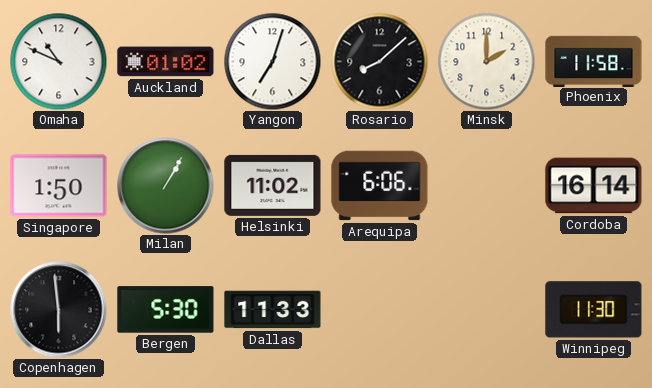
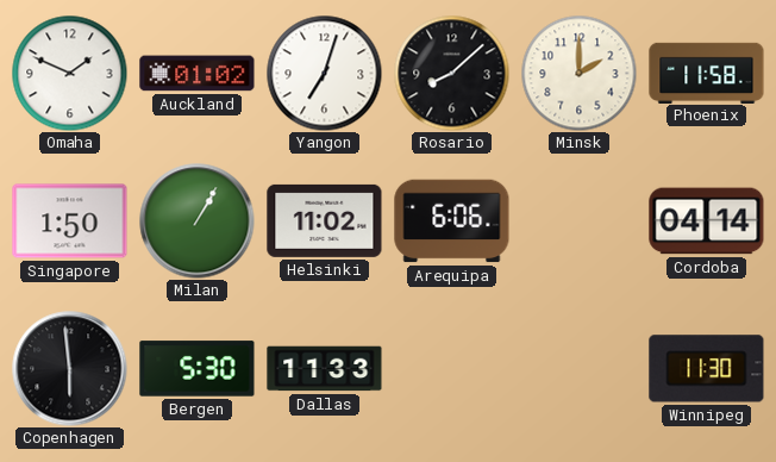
Omaha: 10:49 -> 1:49 (69, 73)
Cordoba: 16:14 -> 04:14 (707, 221)
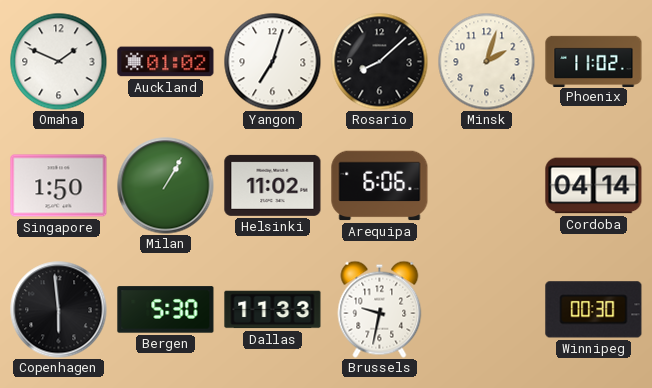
Minsk: 2:00 -> 2:03 (486, 61)
Phoenix: 11:58 -> 11:02 (594, 61)
Brussels: none -> 9:32 (380, 309)
Winnipeg: 11:30 -> 00:30 (594, 310)
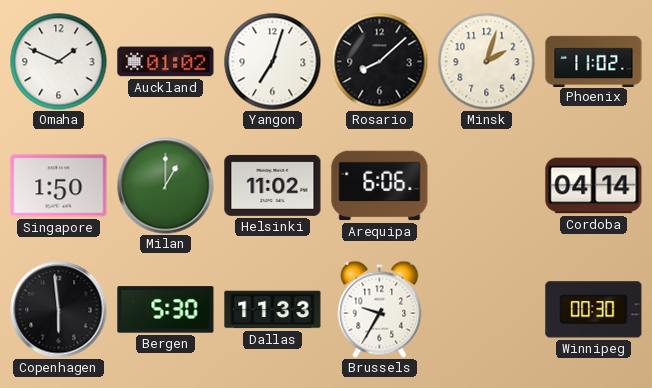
Milan: 1:05 -> 1:00 (166, 186)
Brussels: 9:32 -> 9:35 (380, 309)
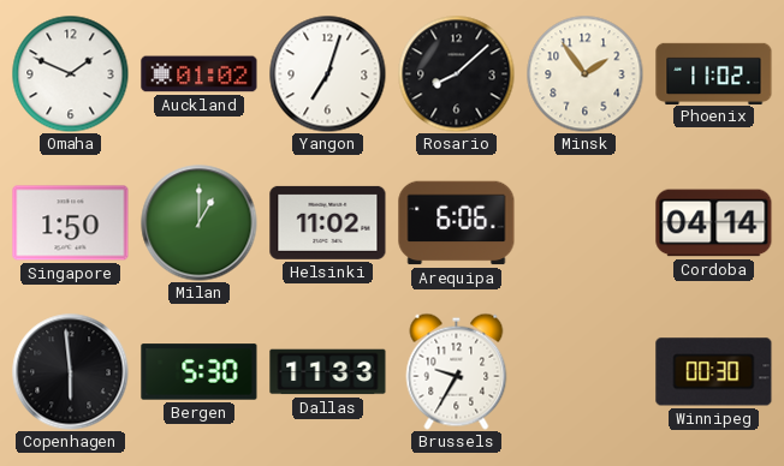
Minsk: 2:03 -> 1:54 (584, 73)
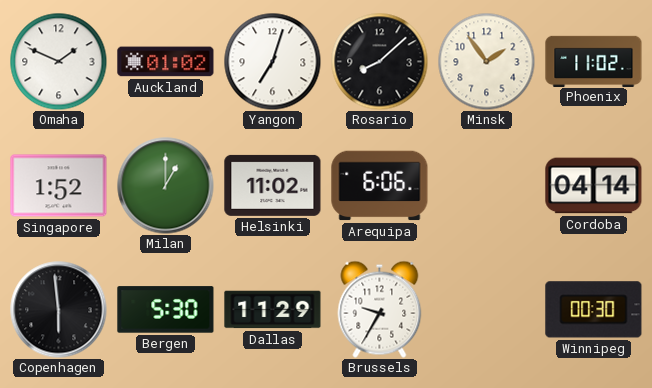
Singapore: 1:50 -> 1:52 (59, 186)
Dallas: 11:33 -> 11:29 (273, 310)
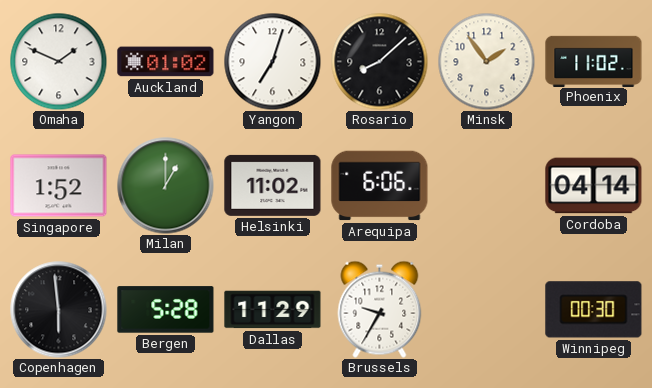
Bergen: 5:30 -> 5:28 (166, 310)
